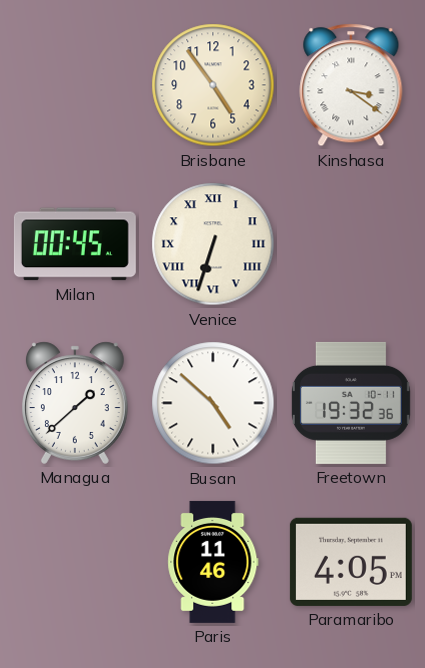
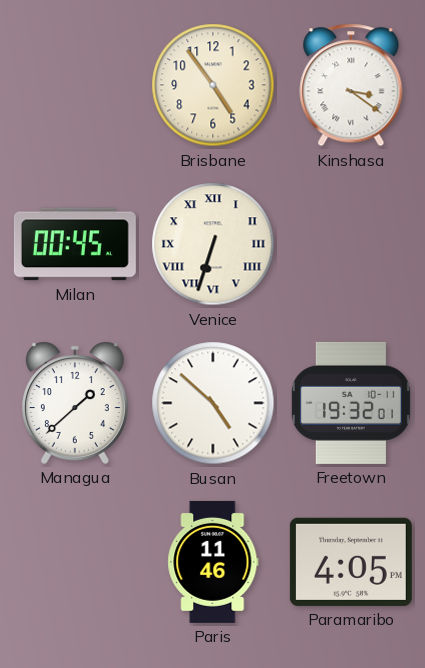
Freetown: 19:32:36 -> 19:32:01 (351, 403)
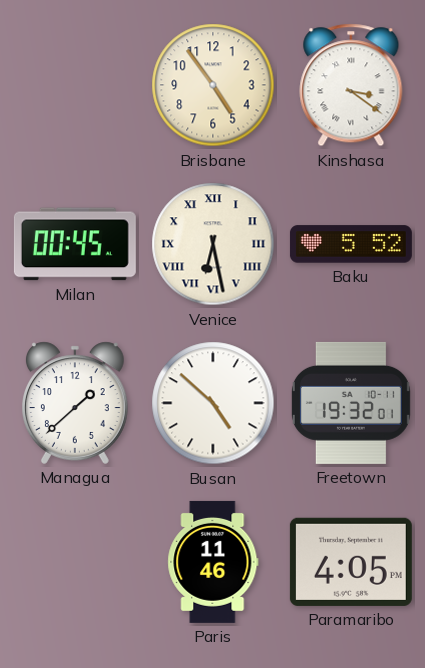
Venice: 6:33 -> 6:28 (213, 244)
Baku: none -> 5:52 (351, 244)
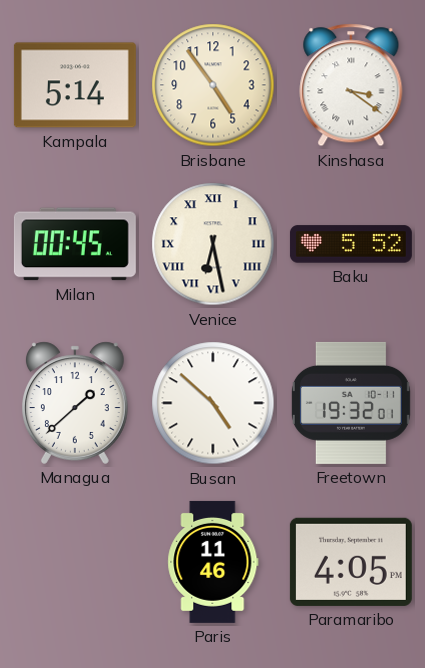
Kampala: none -> 5:14 (75, 85)
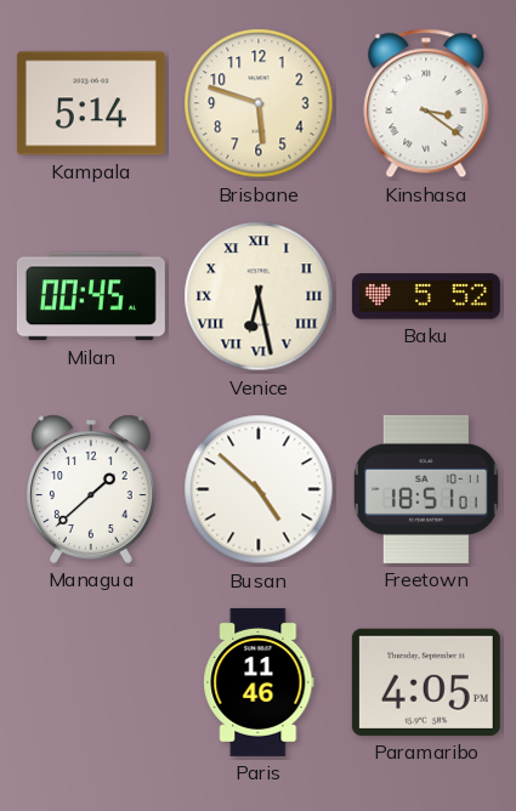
Brisbane: 4:54 -> 5:48 (259, 103)
Freetown: 19:32 -> 18:51 (426, 489)
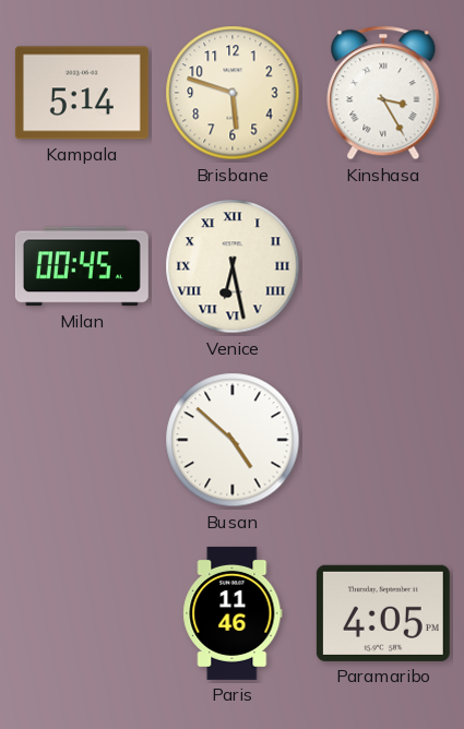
Kinshasa: 3:21 -> 3:25 (383, 93)
Baku: 5:52 -> none (426, 296)
Managua: 1:38 -> none (91, 489)
Freetown: 18:51 -> none (426, 489)
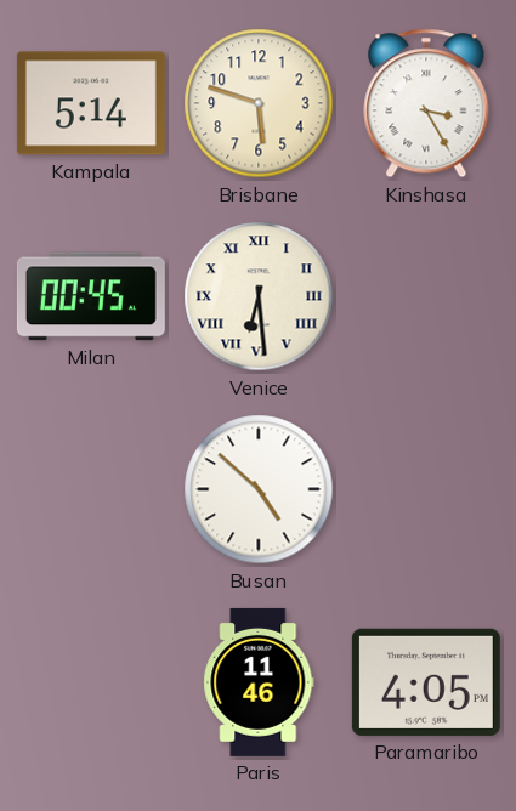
Venice: 6:28 -> 6:29 (259, 296)
